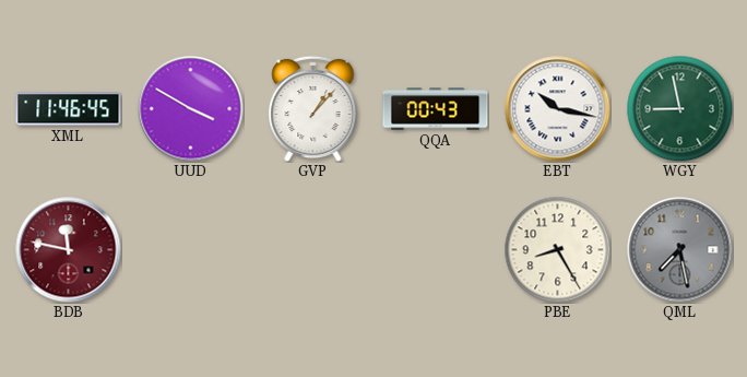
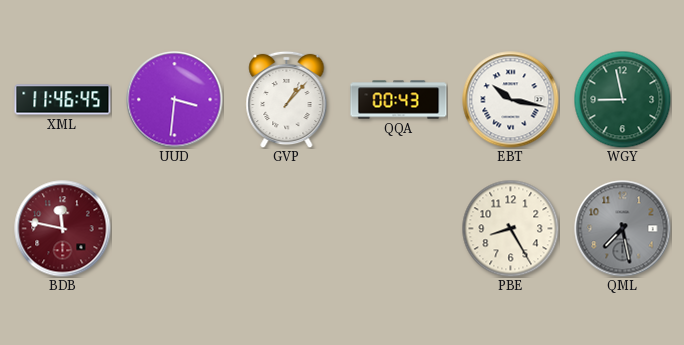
UUD: 3:50 -> 3:31 (175, 100)
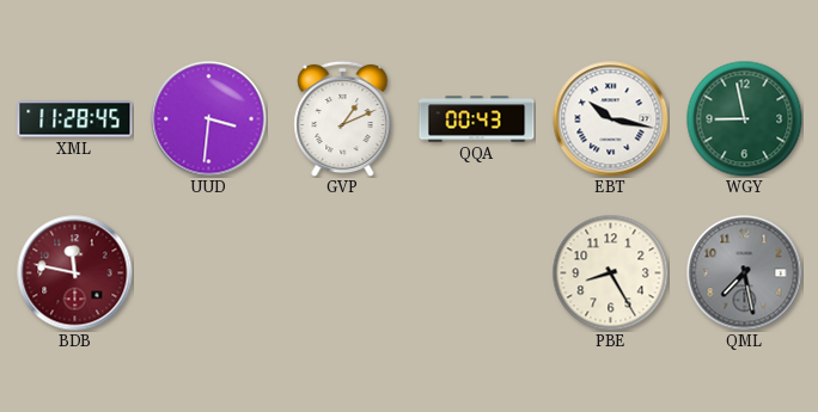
XML: 11:46 -> 11:28 (75, 119)
GVP: 1:07 -> 1:11 (343, 118)
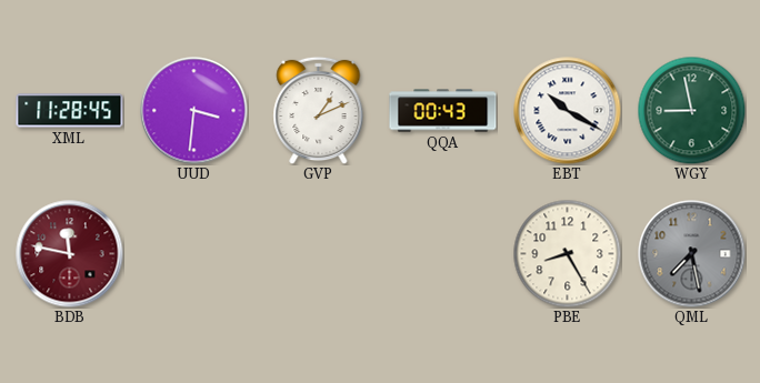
EBT: 10:17 -> 10:20 (568, 111)
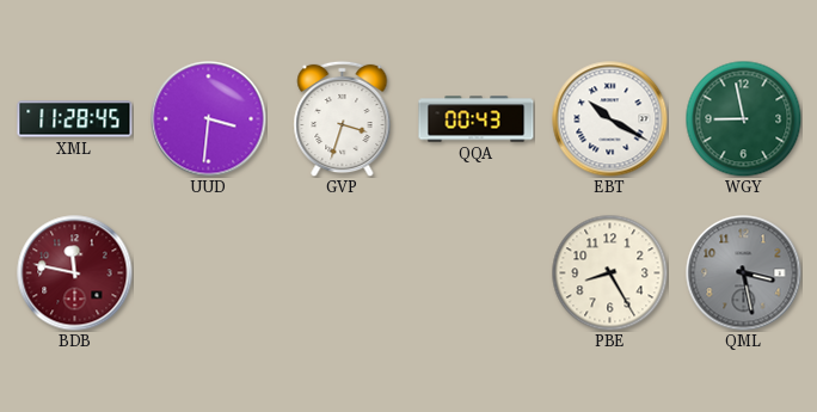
GVP: 1:11 -> 3:33 (343, 118)
QML: 7:28 -> 3:28 (744, 273)
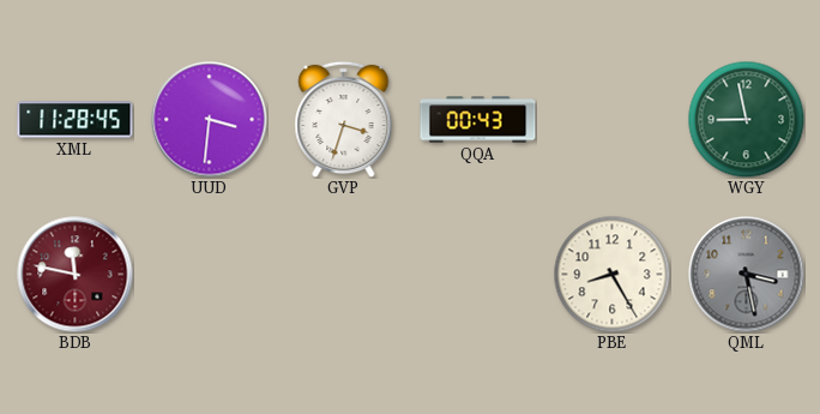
EBT: 10:20 -> none (610, 119)
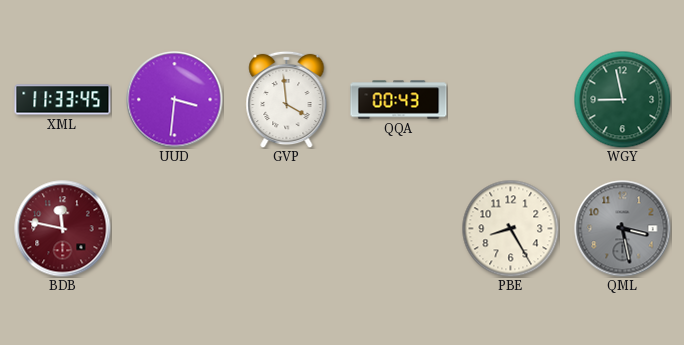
XML: 11:28 -> 11:33 (63, 100)
GVP: 3:33 -> 3:59 (287, 99)
